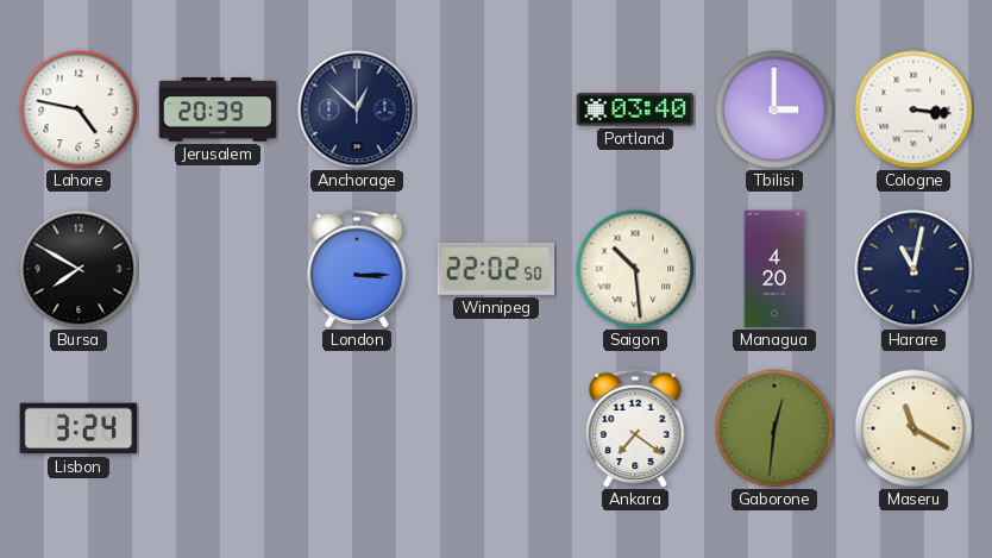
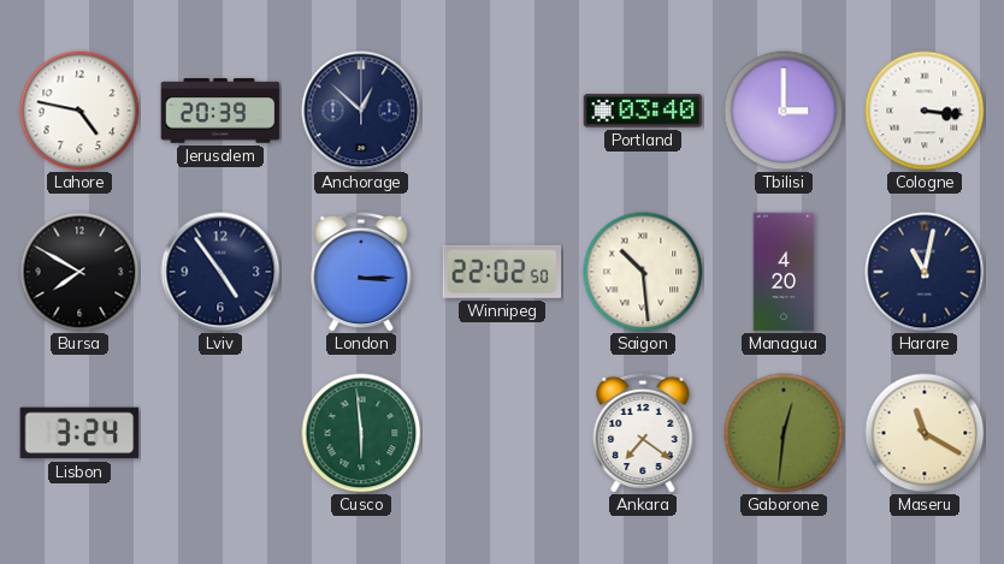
Lviv: none -> 4:54 (220, 272)
Cusco: none -> 5:59 (361, 433)
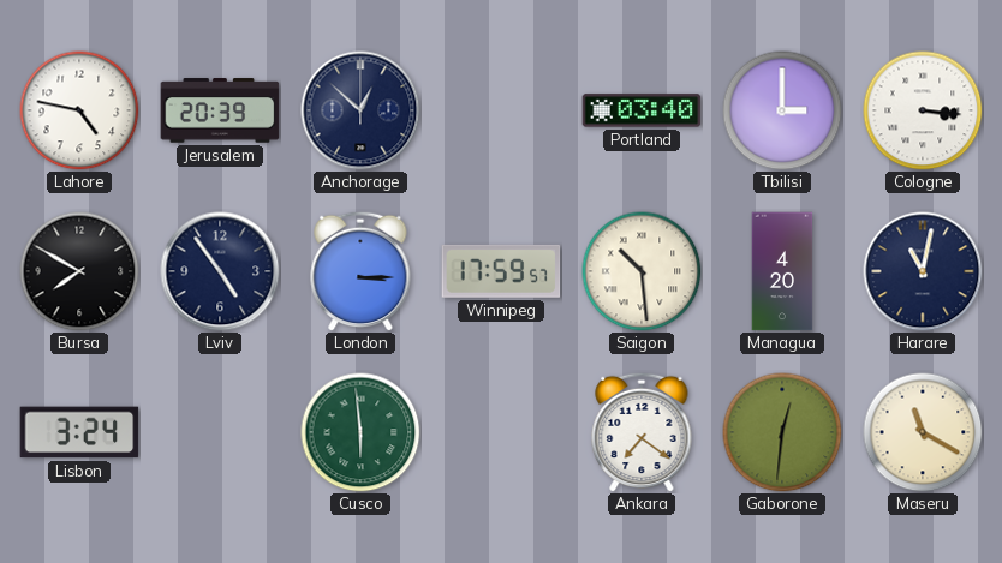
Winnipeg: 22:02 -> 17:59 (501, 271)
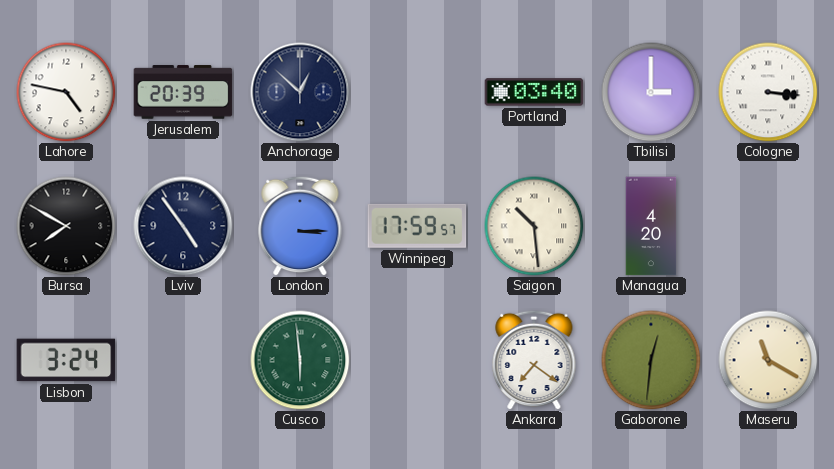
Harare: 11:02 -> none (923, 271)
